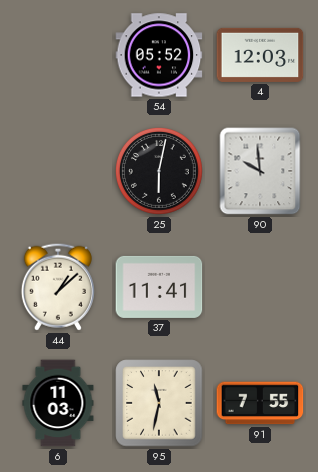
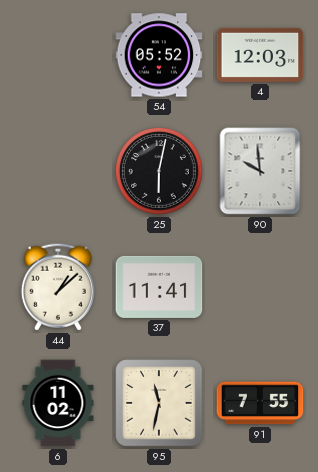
6: 11:03 -> 11:02 (58, 403)
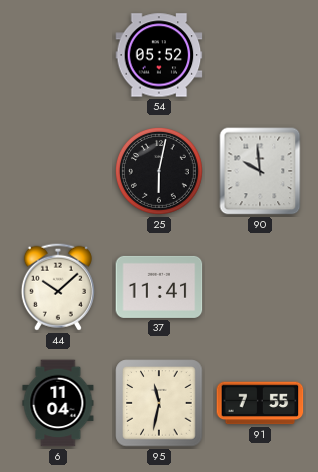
4: 12:03 -> none (260, 55)
44: 1:08 -> 10:08 (58, 287)
6: 11:02 -> 11:04 (58, 403)
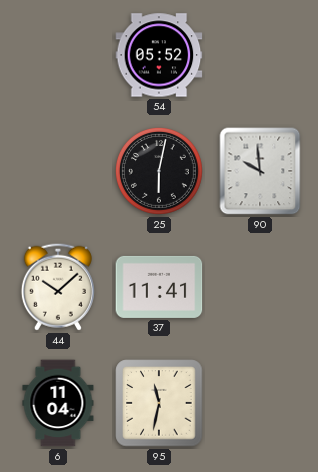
91: 7:55 -> none (260, 403)
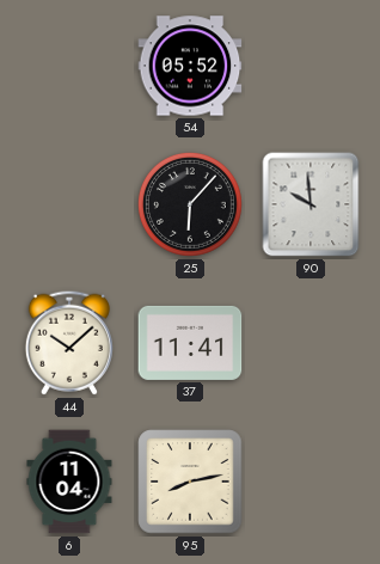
25: 6:02 -> 6:07 (190, 204)
95: 11:32 -> 8:13 (190, 482)
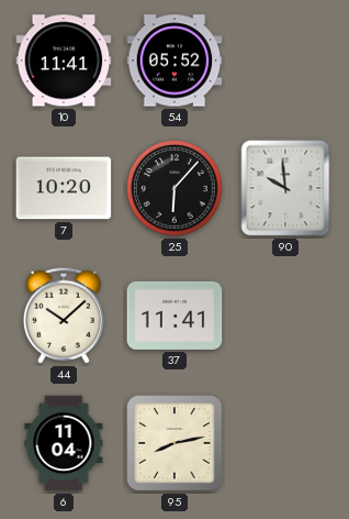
10: none -> 11:41 (64, 60)
7: none -> 10:20 (64, 188)
